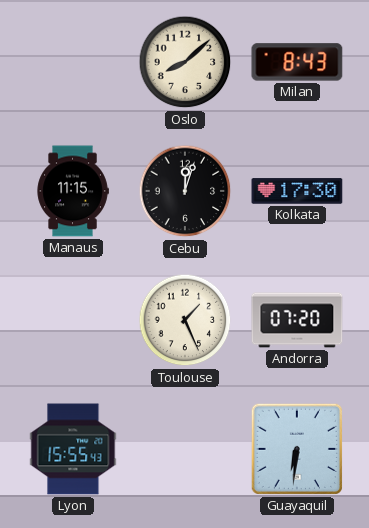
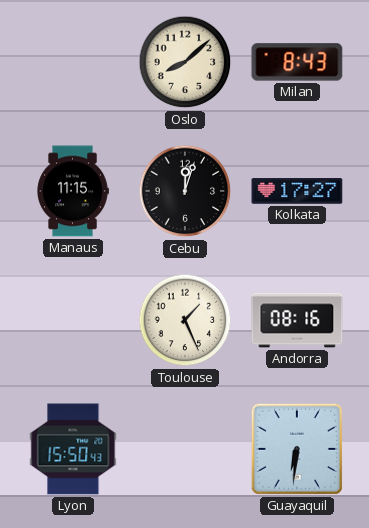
Kolkata: 17:30 -> 17:27 (297, 191)
Andorra: 07:20 -> 08:16 (297, 320)
Lyon: 15:55 -> 15:50 (73, 449)
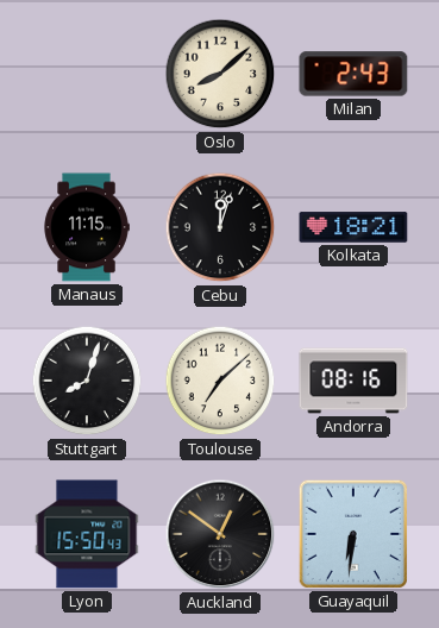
Milan: 8:43 -> 2:43 (353, 74)
Kolkata: 17:27 -> 18:21 (353, 227)
Stuttgart: none -> 8:03 (87, 381)
Toulouse: 1:26 -> 7:08 (220, 381)
Auckland: none -> 12:51 (220, 534)
